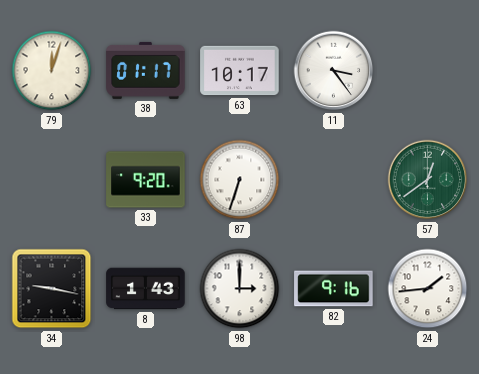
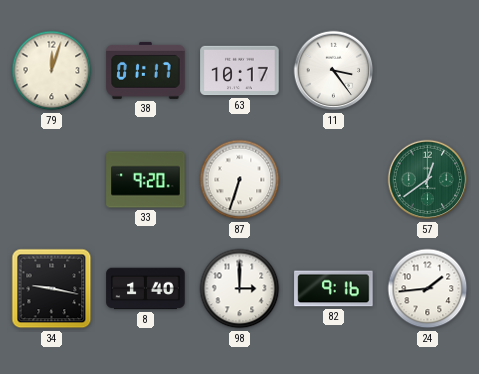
8: 1:43 -> 1:40 (146, 289)
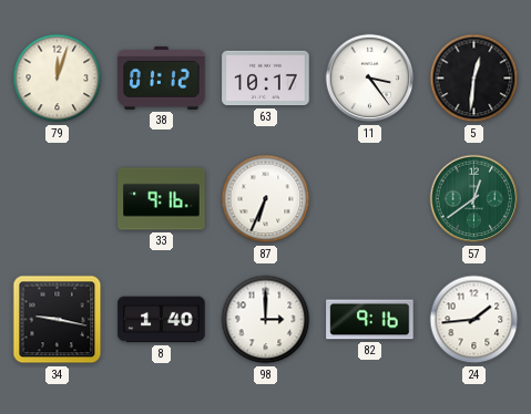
38: 01:17 -> 01:12 (162, 77)
5: none -> 12:31 (474, 79)
33: 9:20 -> 9:16 (162, 199)
87: 6:33 -> 6:34 (266, 199)
